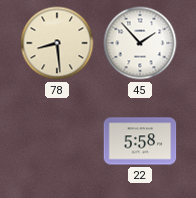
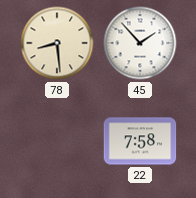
22: 5:58 -> 7:58 (140, 141)
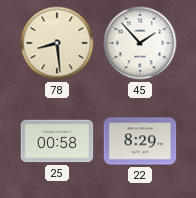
25: none -> 00:58 (57, 141)
22: 7:58 -> 8:29 (140, 141)
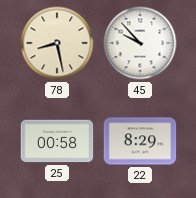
78: 8:29 -> 8:28 (57, 43)
45: 1:53 -> 9:53 (140, 43)
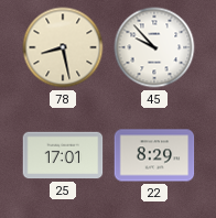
25: 00:58 -> 17:01 (63, 155)
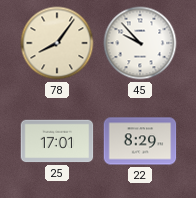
78: 8:28 -> 8:06 (57, 43)
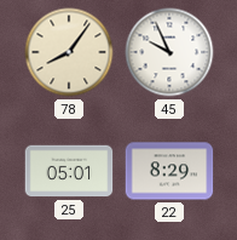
45: 9:53 -> 9:56 (169, 52)
25: 17:01 -> 05:01 (69, 171)
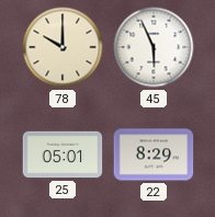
78: 8:06 -> 10:00 (63, 47)
45: 9:56 -> 5:56 (154, 47)
